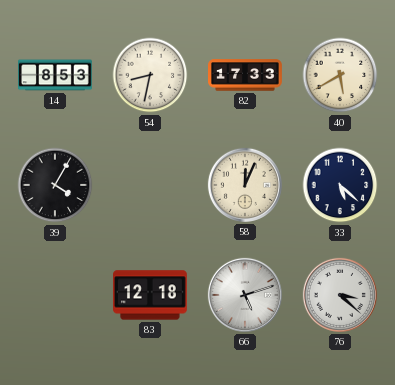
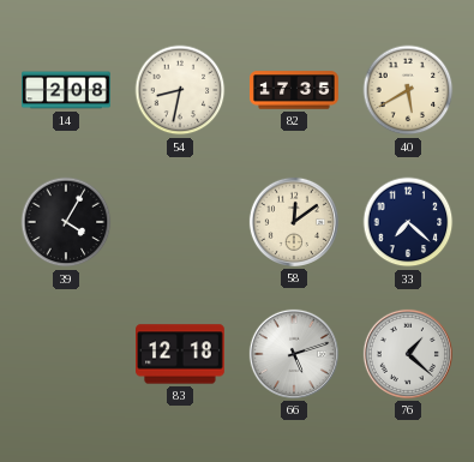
14: 8:53 -> 2:08 (66, 90)
82: 17:33 -> 17:35 (295, 90)
58: 12:04 -> 12:09 (294, 222)
33: 5:22 -> 7:22 (408, 222)
76: 3:22 -> 1:22 (408, 354)
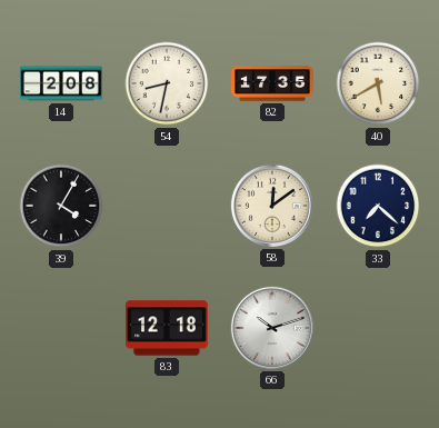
66: 5:12 -> 10:12 (272, 328)
76: 1:22 -> none (408, 354)
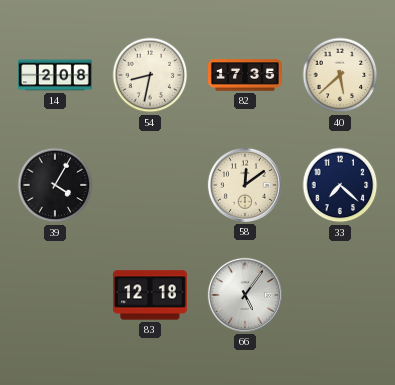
40: 5:40 -> 5:38 (340, 75)
66: 10:12 -> 5:06 (245, 295)
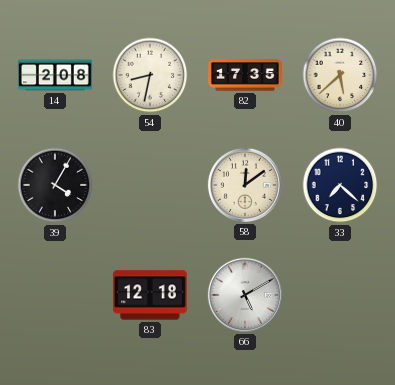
66: 5:06 -> 5:10 (245, 295)
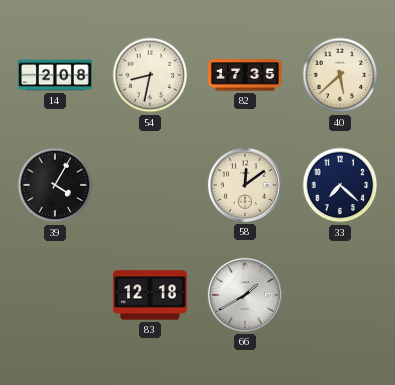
66: 5:10 -> 1:40 (245, 295)
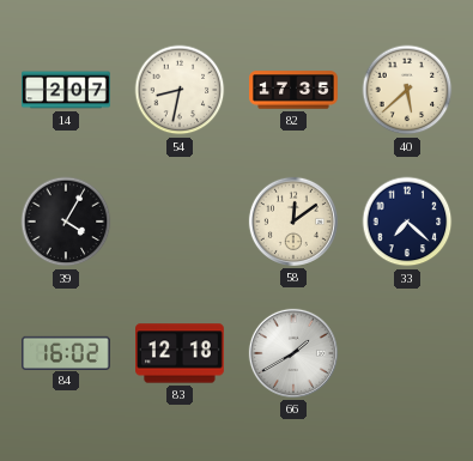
14: 2:08 -> 2:07 (66, 90)
84: none -> 16:02 (67, 352)
